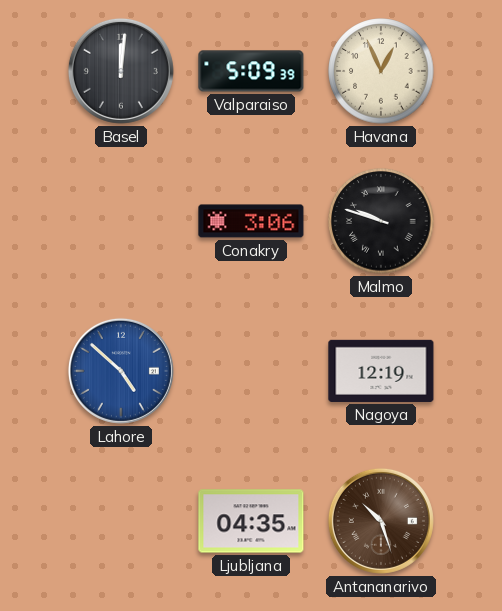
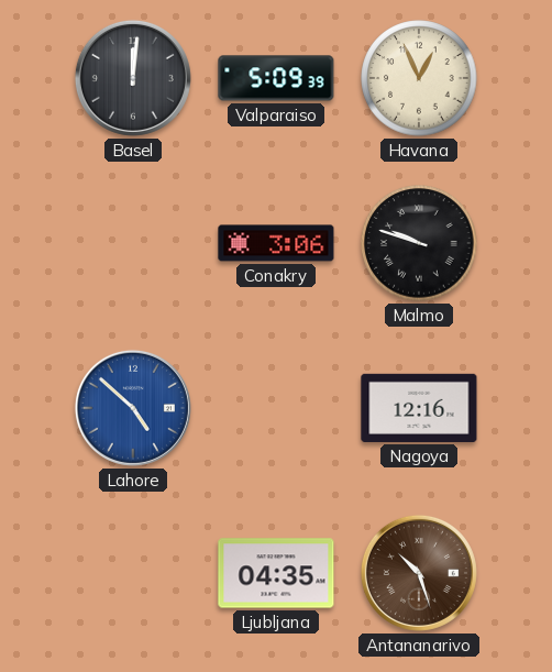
Nagoya: 12:19 -> 12:16 (419, 408)
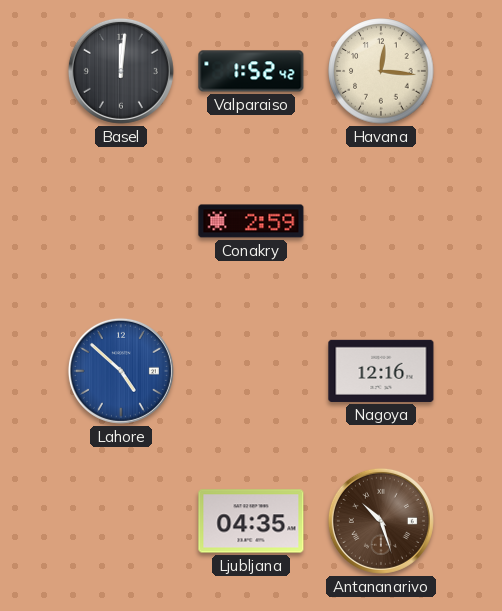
Valparaiso: 5:09 -> 1:52 (251, 71)
Havana: 12:56 -> 12:16 (381, 71)
Conakry: 3:06 -> 2:59 (251, 221)
Malmo: 9:48 -> none (419, 243)
